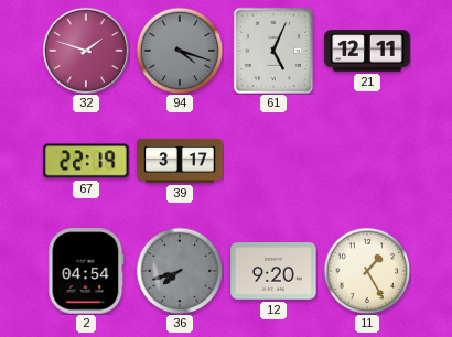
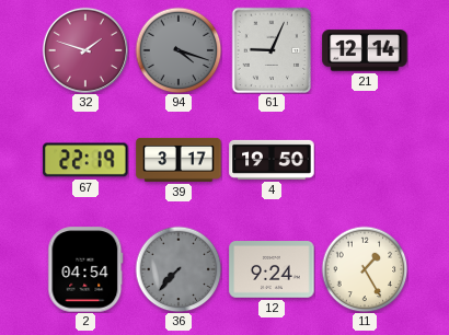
61: 5:04 -> 9:04 (272, 50)
21: 12:11 -> 12:14 (365, 50)
4: none -> 19:50 (272, 160)
36: 7:42 -> 7:37 (179, 269)
12: 9:20 -> 9:24 (272, 269)
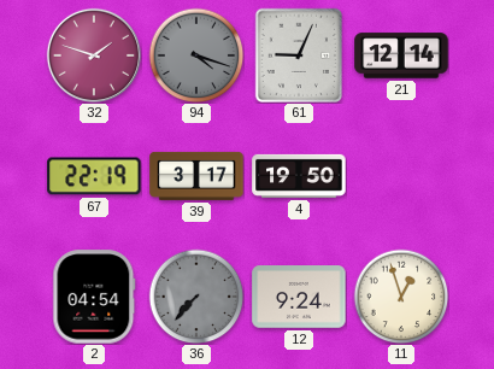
11: 1:25 -> 12:57 (401, 297)
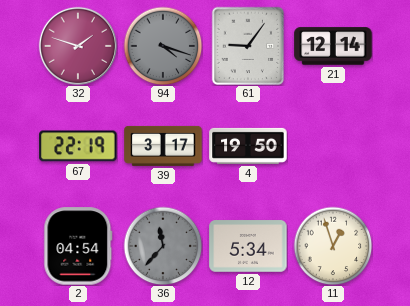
61: 9:04 -> 9:06 (248, 46)
36: 7:37 -> 11:37 (163, 246)
12: 9:24 -> 5:34 (248, 246)
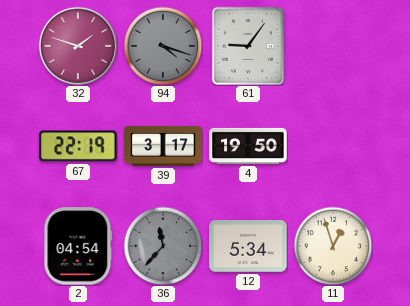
21: 12:14 -> none (333, 46)
